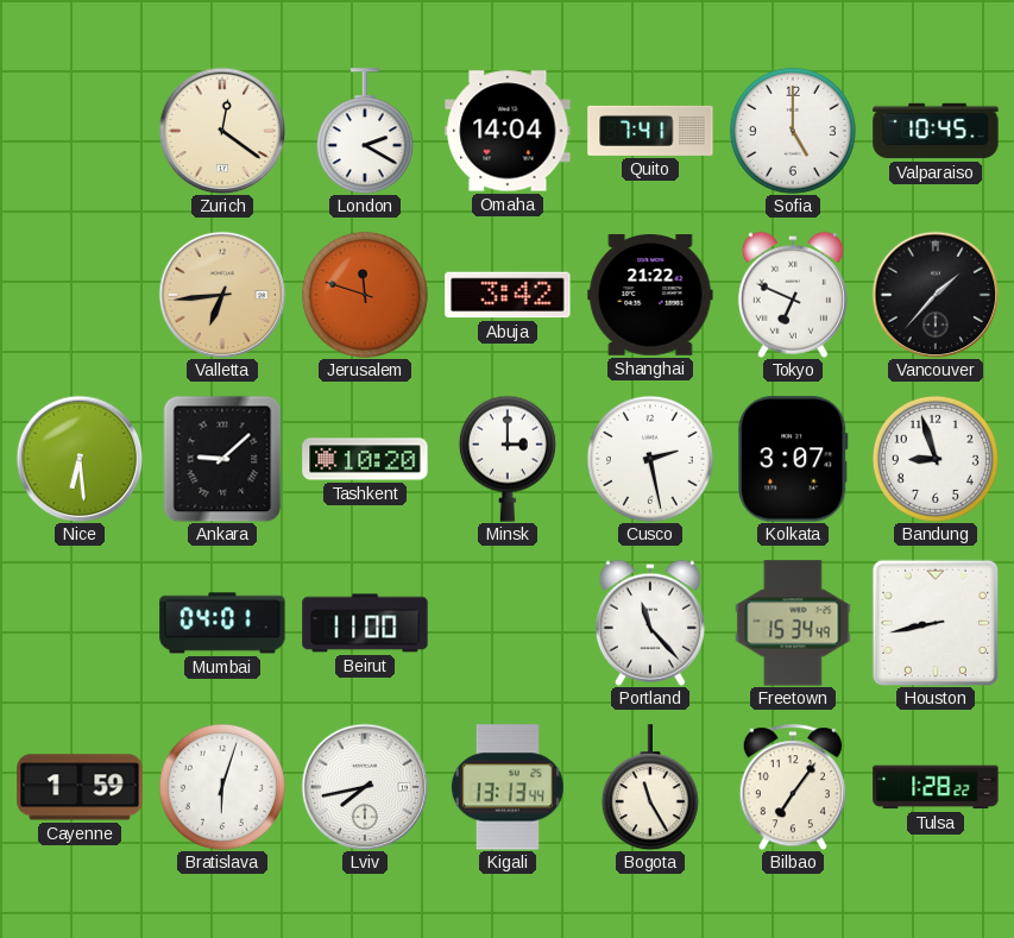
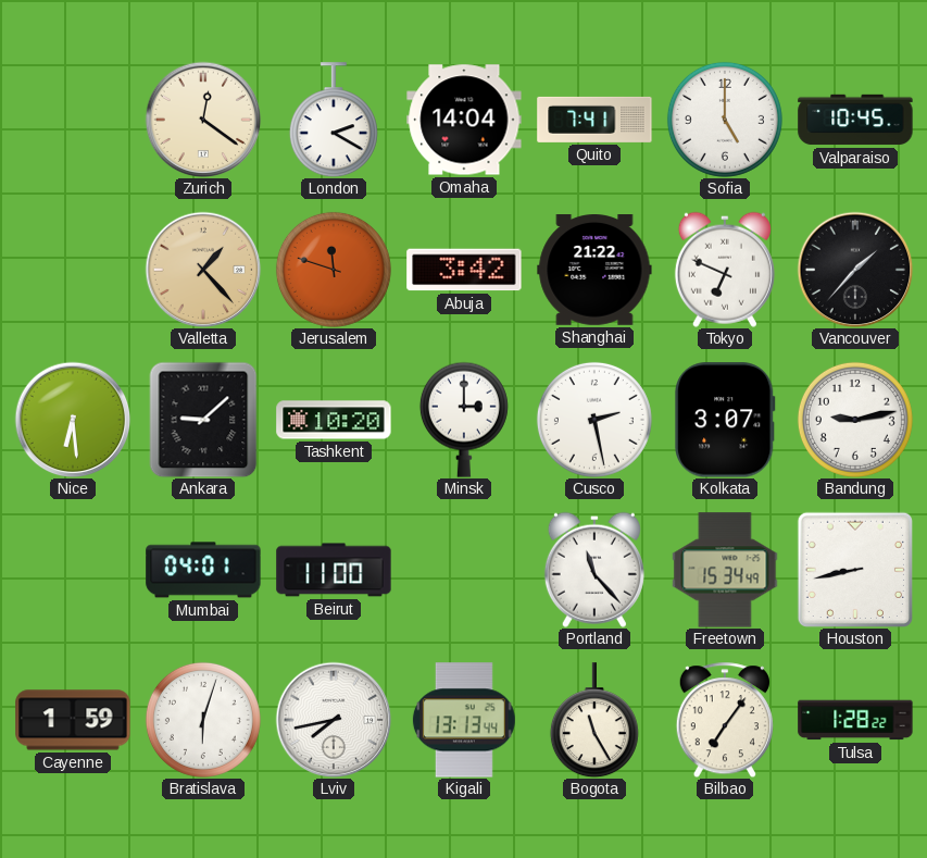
Valletta: 6:44 -> 1:23 (203, 270)
Bandung: 8:57 -> 9:13 (855, 420)
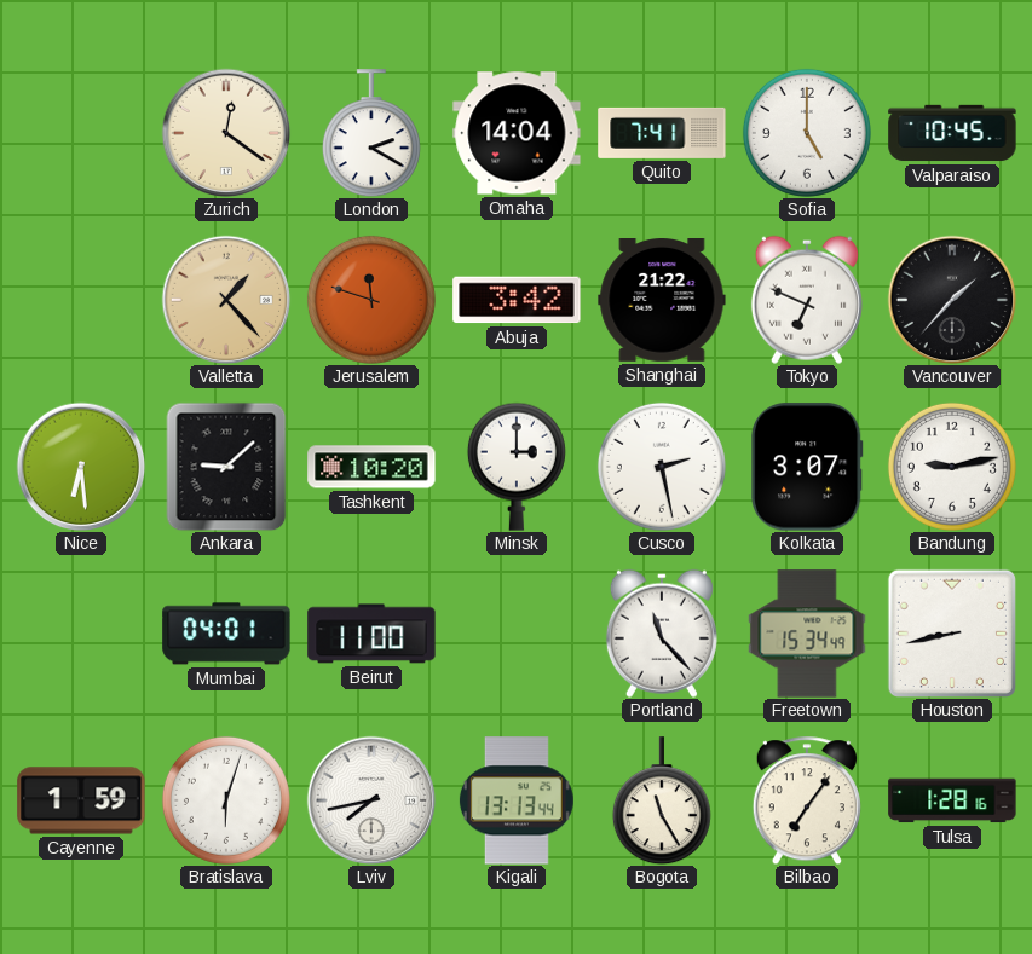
Tulsa: 1:28:22 -> 1:28:16 (952, 800)
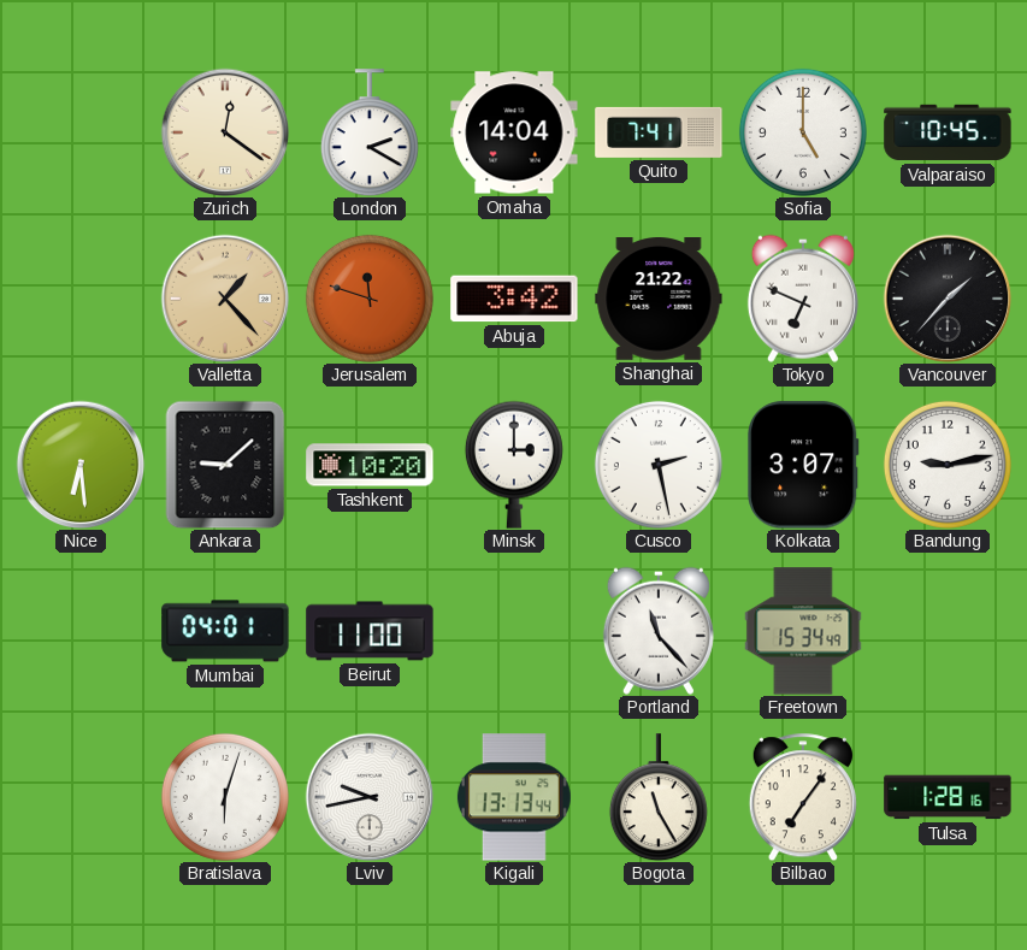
Houston: 8:43 -> none (951, 632)
Cayenne: 1:59 -> none (81, 800)
Lviv: 7:43 -> 9:43 (370, 797)
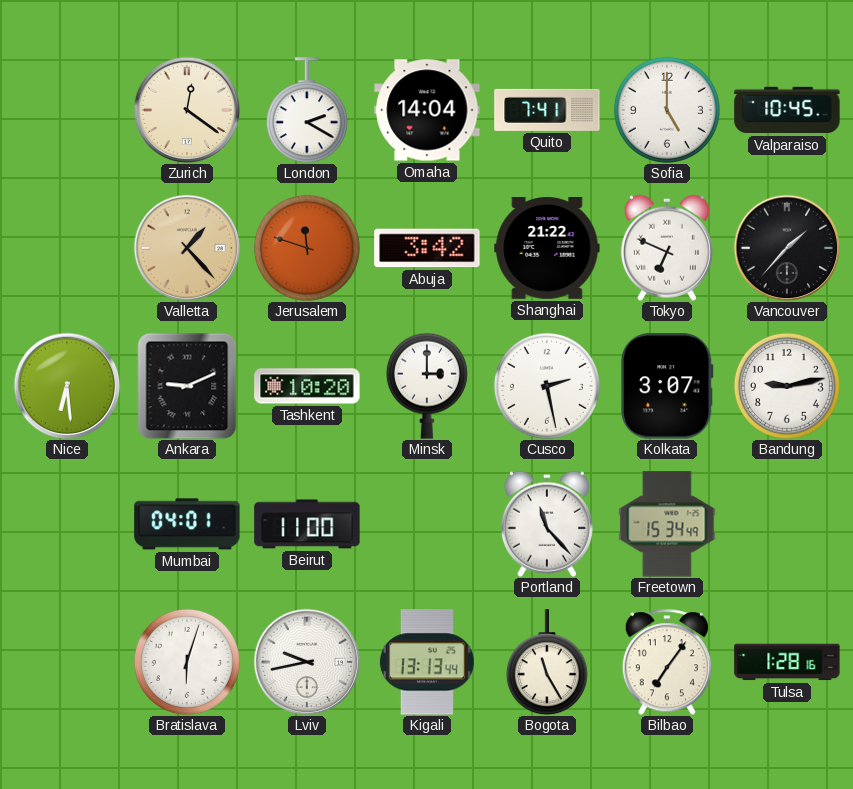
Ankara: 9:08 -> 9:11 (187, 386)
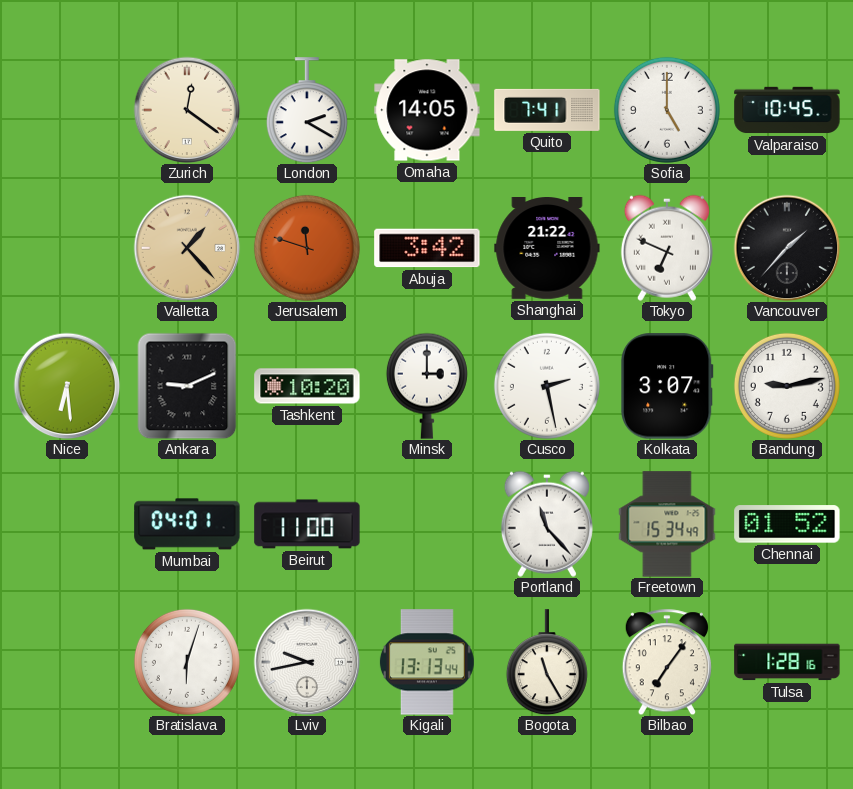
Omaha: 14:04 -> 14:05 (427, 110)
Chennai: none -> 01:52 (787, 524)
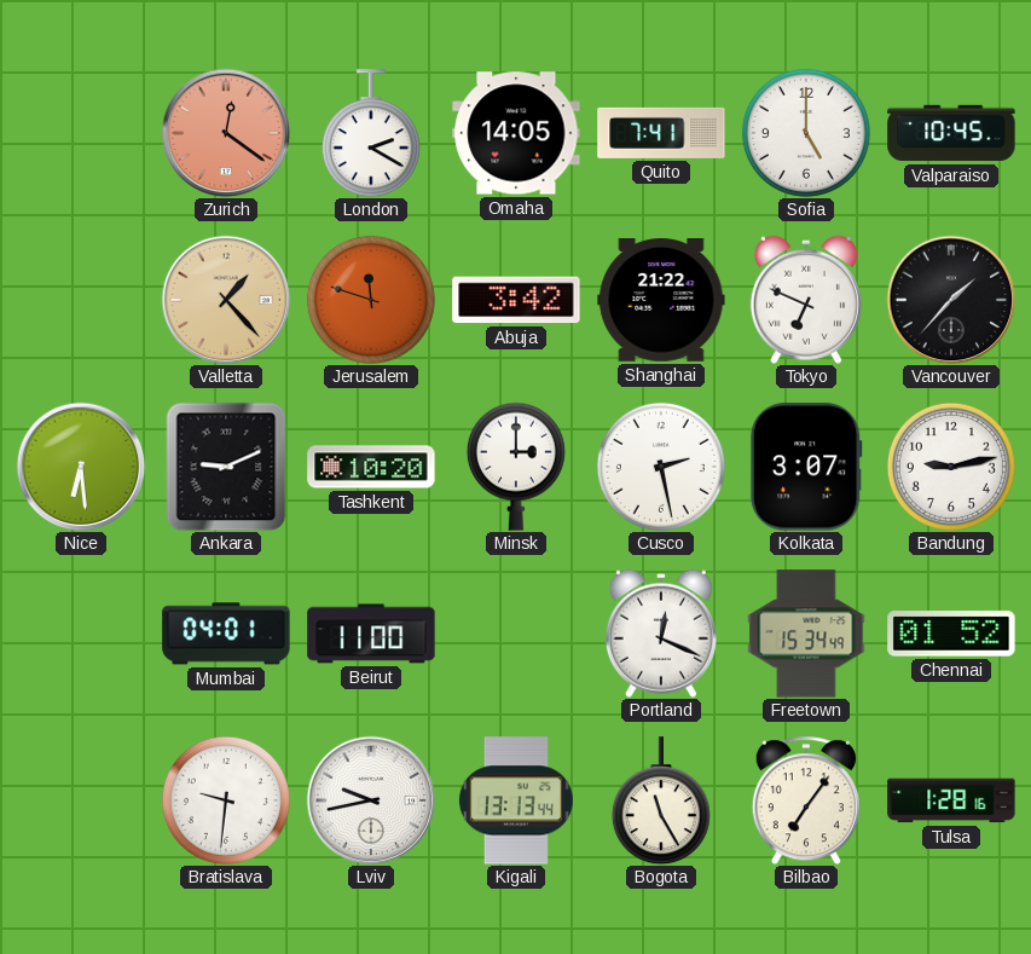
Zurich dial: cream -> salmon (226, 133)
Portland: 11:23 -> 12:19 (661, 634)
Bratislava: 6:03 -> 9:31 (226, 800)
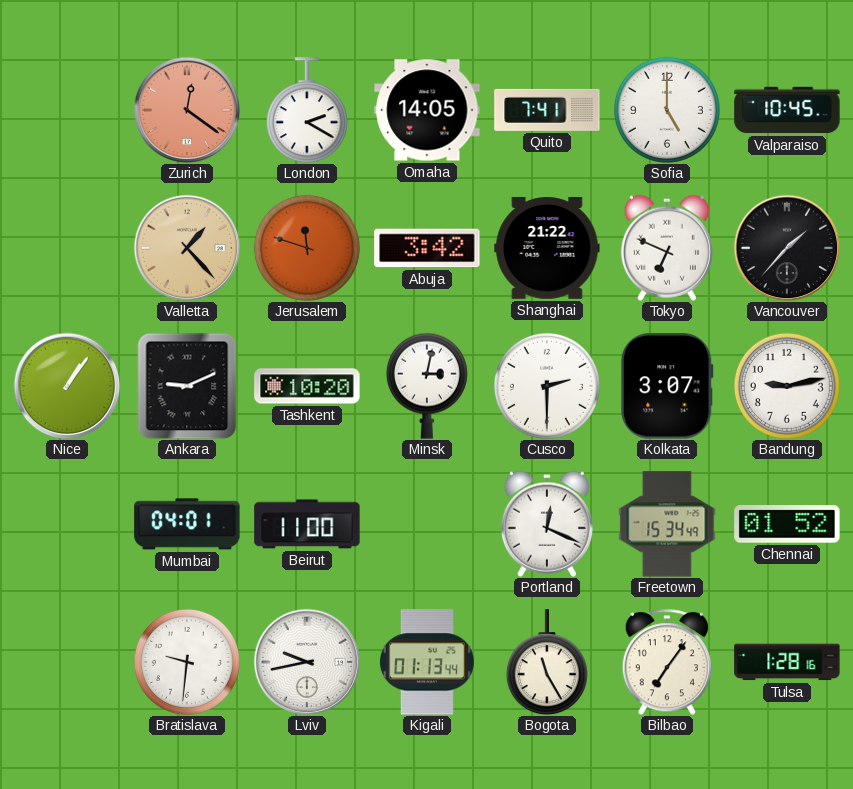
Nice: 6:29 -> 1:06 (67, 386)
Minsk: 3:00 -> 3:02 (427, 386)
Cusco: 2:28 -> 2:30 (547, 386)
Kigali: 13:13 -> 01:13 (427, 662)
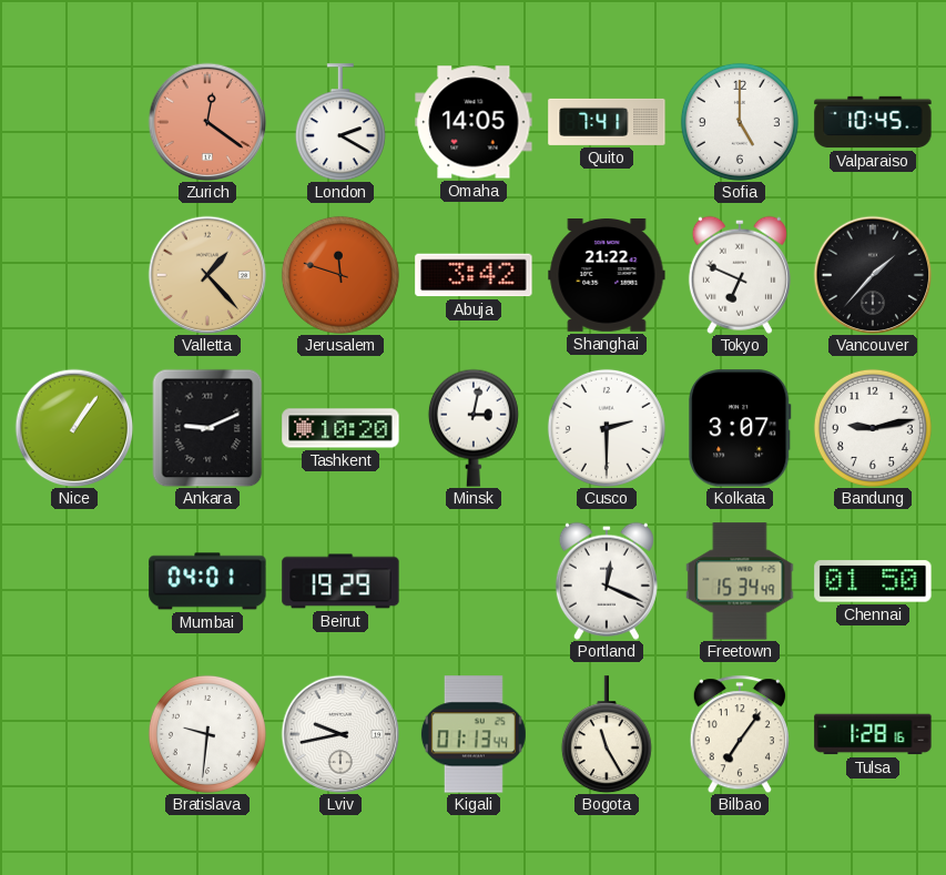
Beirut: 11:00 -> 19:29 (340, 581)
Chennai: 01:52 -> 01:50 (873, 581)
